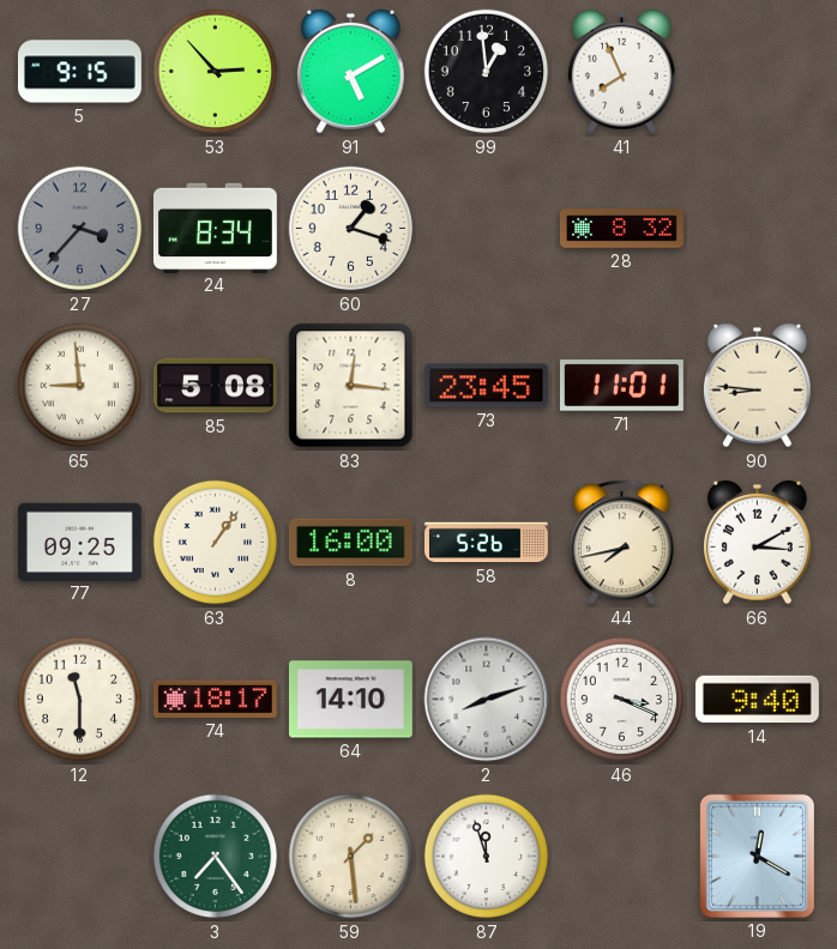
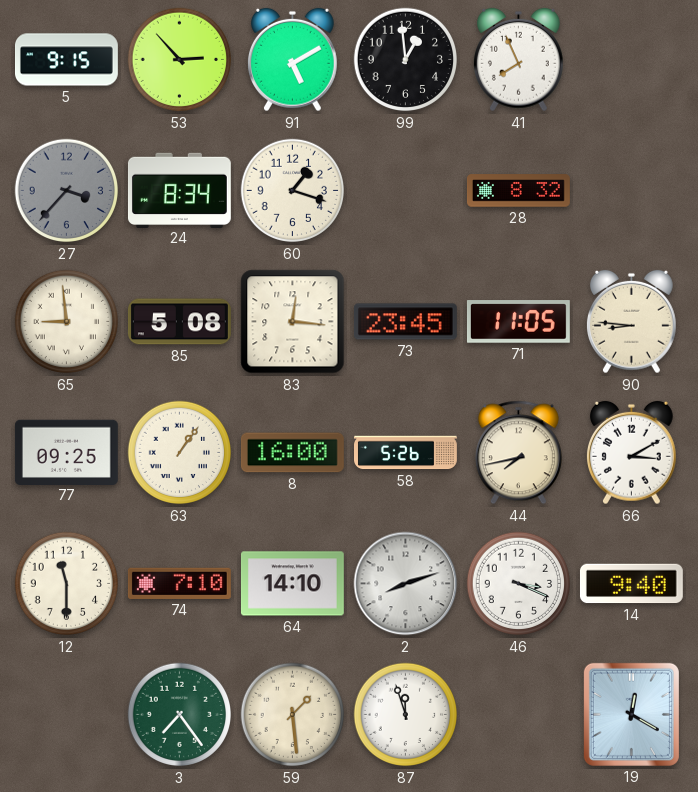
71: 11:01 -> 11:05 (518, 322)
74: 18:17 -> 7:10 (179, 583)
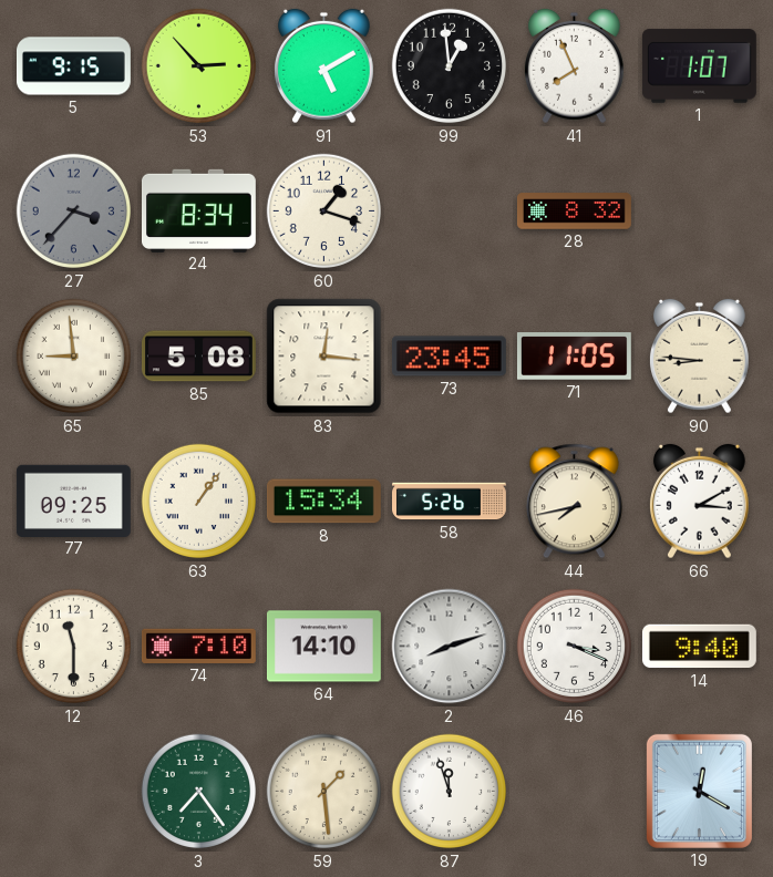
1: none -> 1:07 (699, 66)
8: 16:00 -> 15:34 (323, 502)
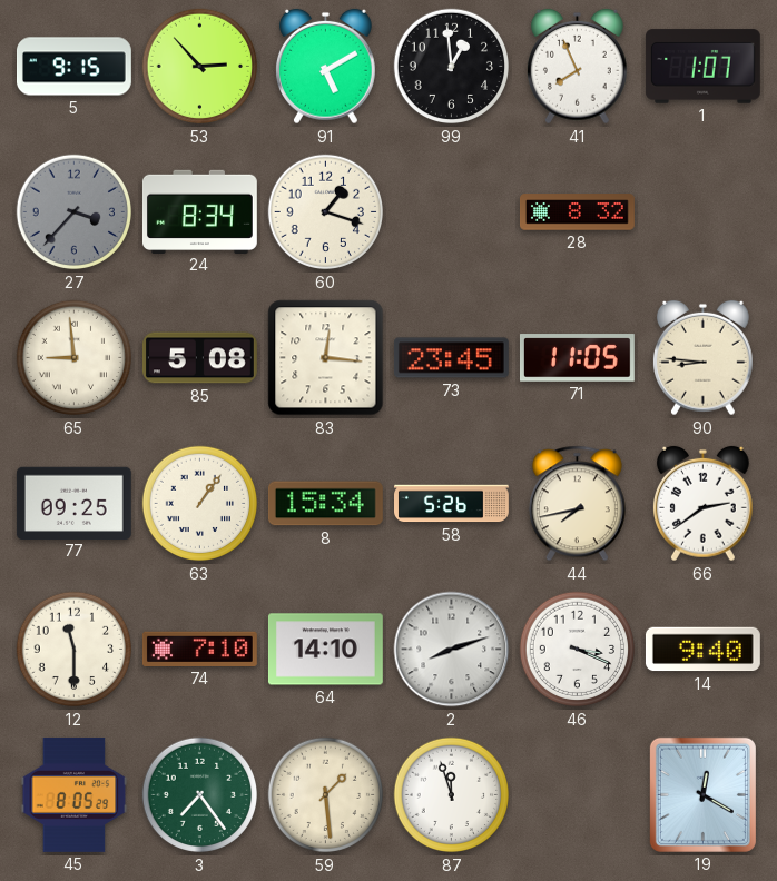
66: 3:10 -> 2:39 (702, 504)
45: none -> 8:05 (75, 794)
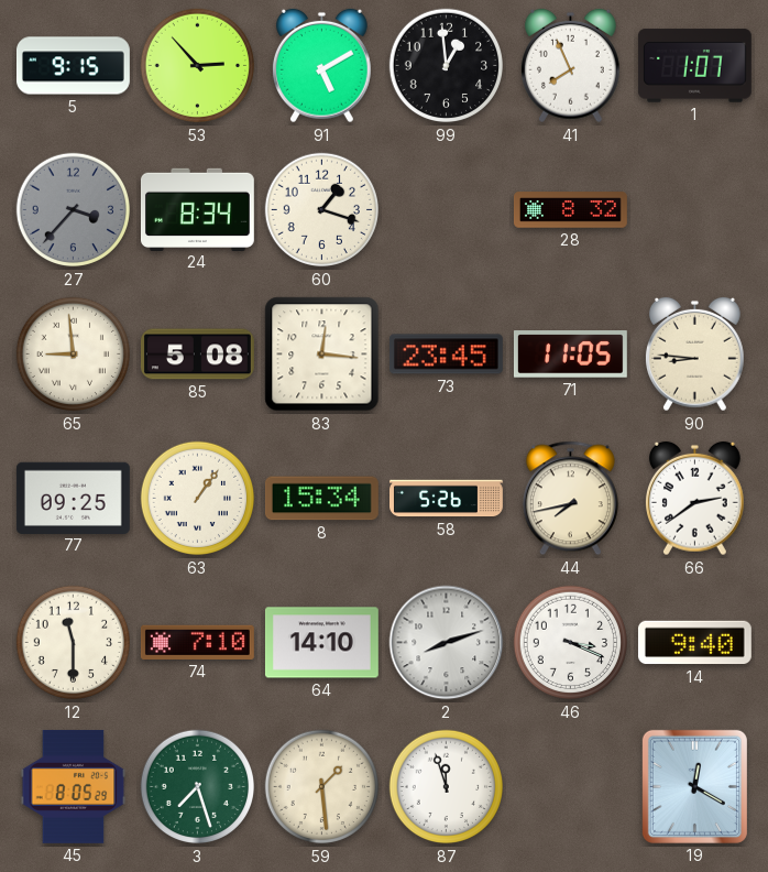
3: 7:24 -> 7:27 (198, 787)
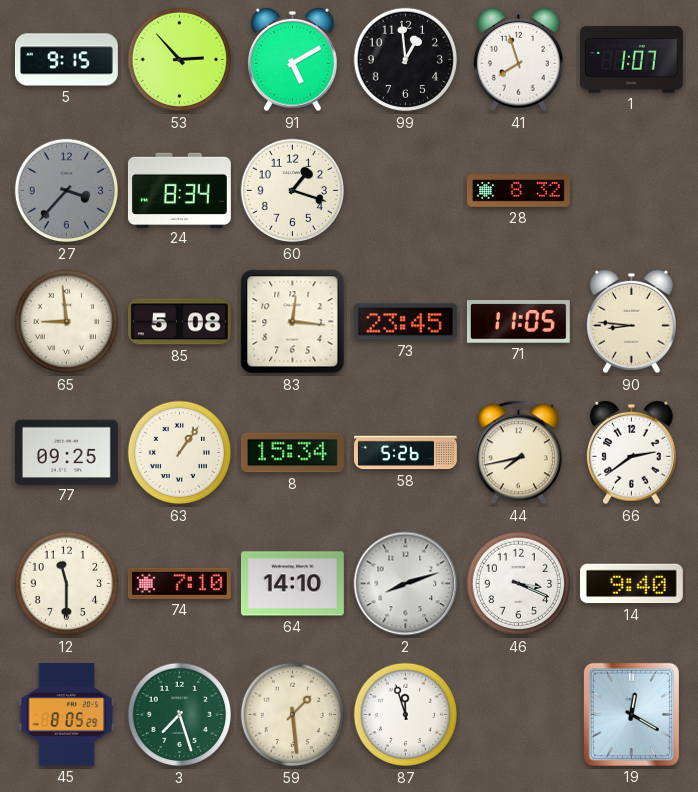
41: 7:56 -> 7:57 (518, 60)
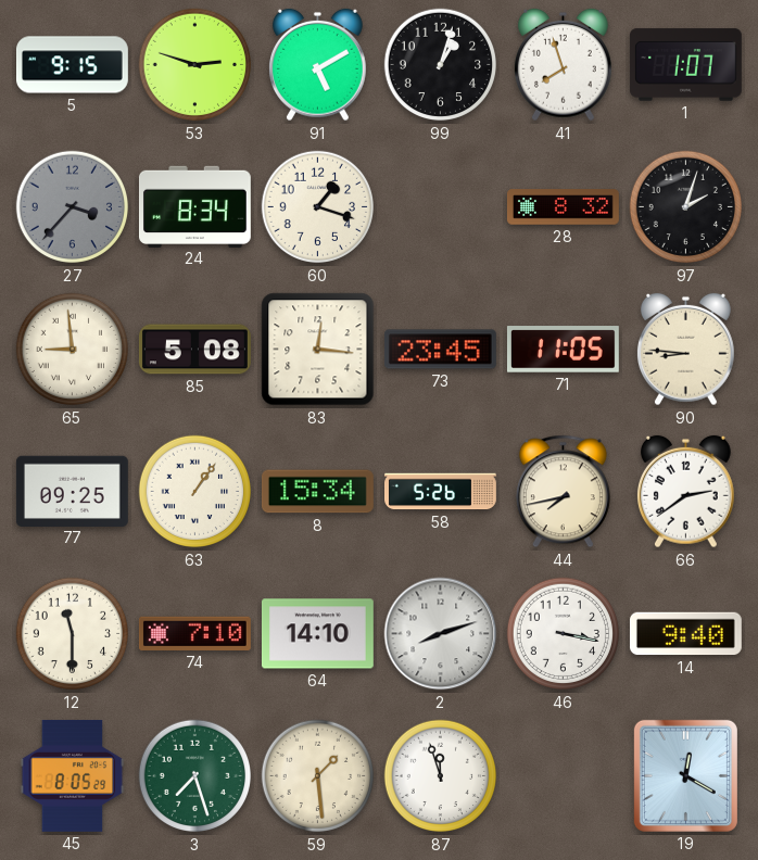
53: 2:53 -> 2:48 (195, 65)
99: 12:59 -> 1:03 (441, 65)
97: none -> 2:03 (686, 207)
46: 3:19 -> 3:17 (564, 634)
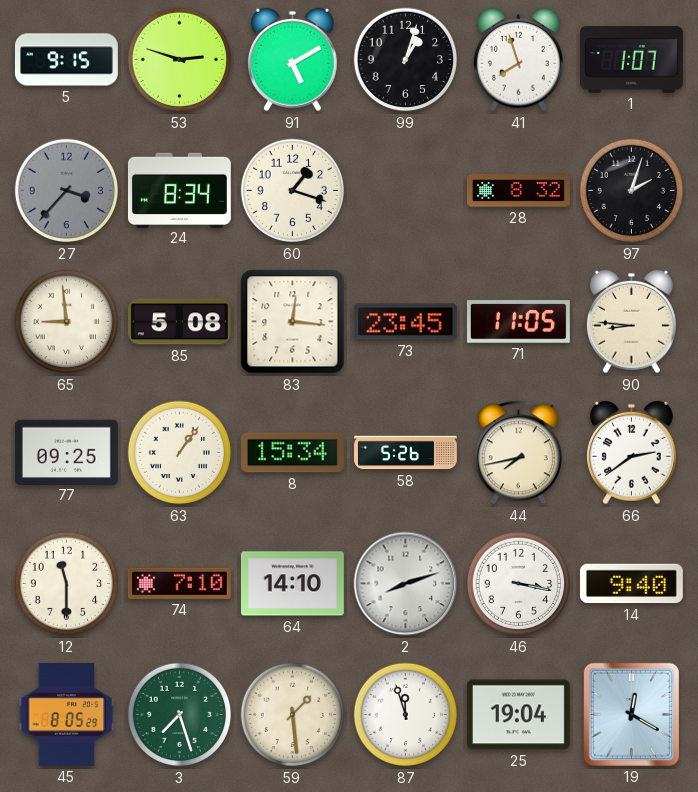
25: none -> 19:04 (518, 715)
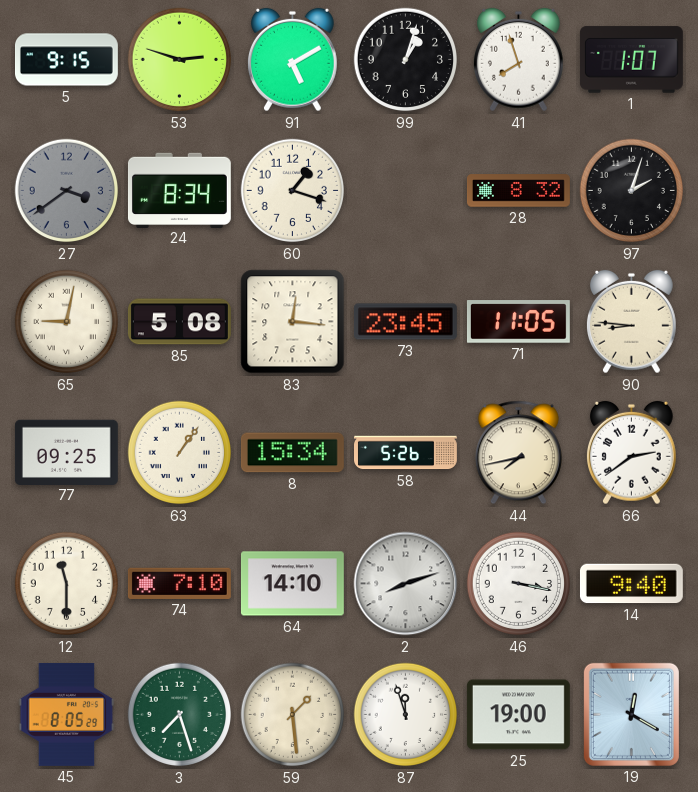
27: 3:37 -> 3:39 (67, 191)
65: 8:59 -> 9:02 (67, 322)
25: 19:04 -> 19:00 (518, 715)
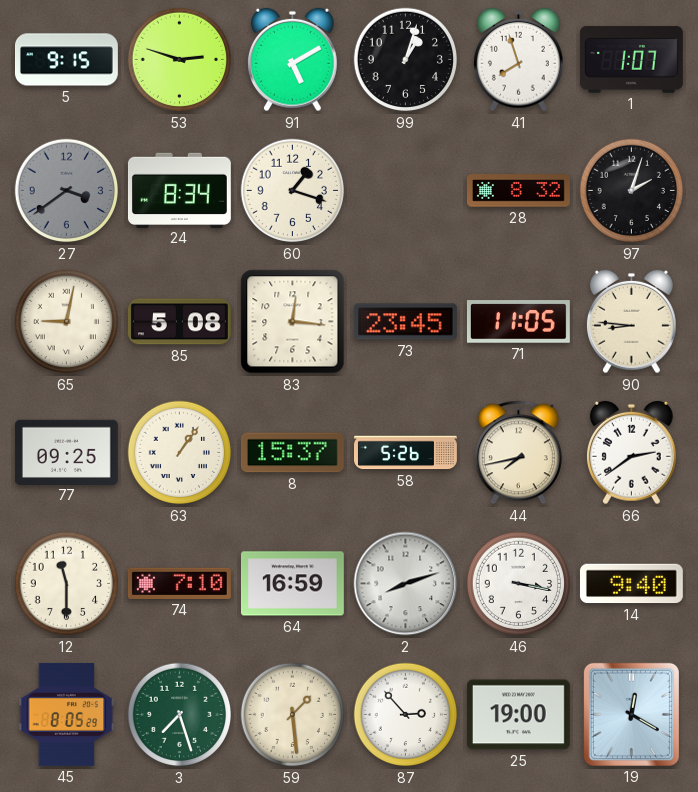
8: 15:34 -> 15:37 (292, 453)
64: 14:10 -> 16:59 (292, 584)
87: 11:57 -> 2:53 (406, 715)
